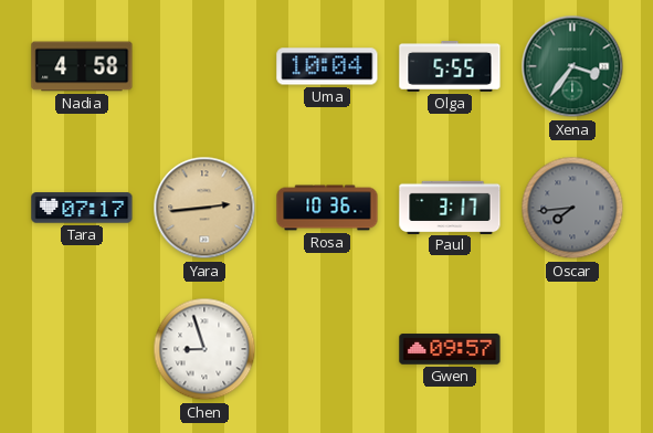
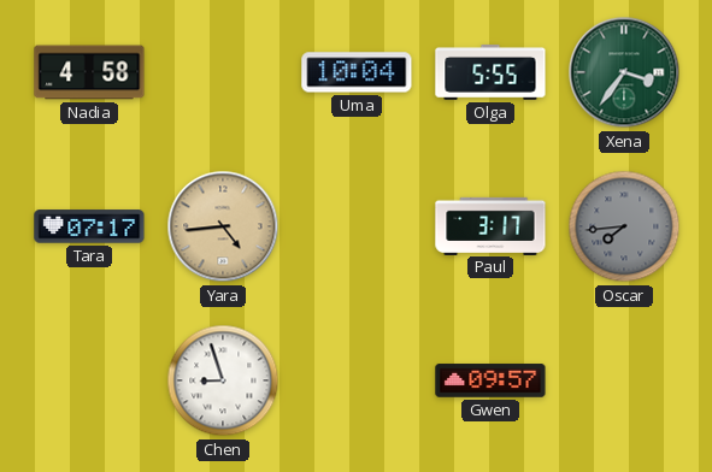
Yara: 2:44 -> 4:44 (223, 226)
Rosa: 10:36 -> none (327, 208)
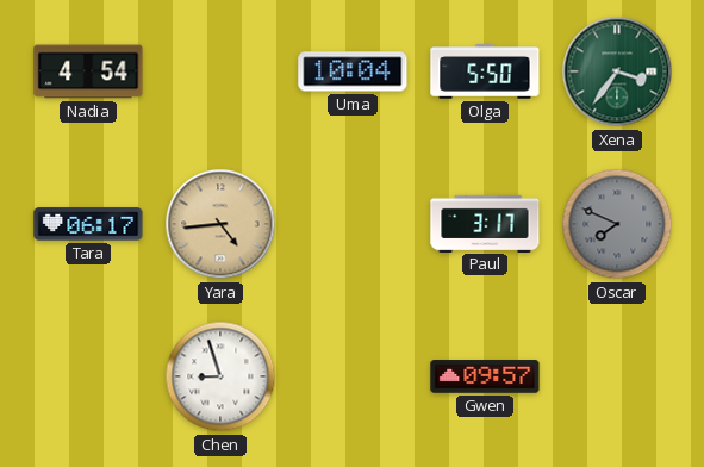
Nadia: 4:58 -> 4:54 (88, 71)
Olga: 5:55 -> 5:50 (485, 71)
Tara: 07:17 -> 06:17 (88, 224)
Oscar: 7:44 -> 7:49 (617, 224)
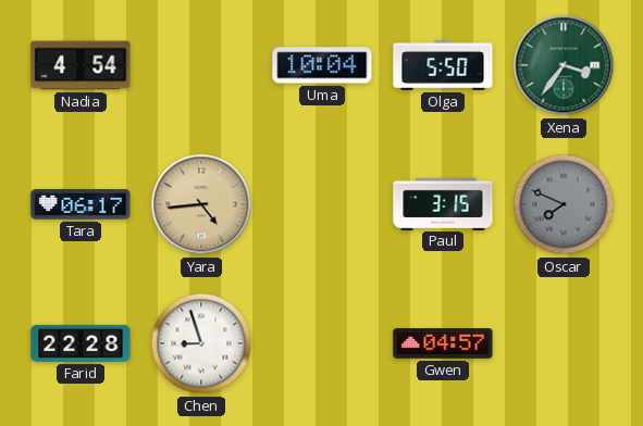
Paul: 3:17 -> 3:15 (443, 203)
Farid: none -> 22:28 (81, 343)
Gwen: 09:57 -> 04:57 (443, 343)
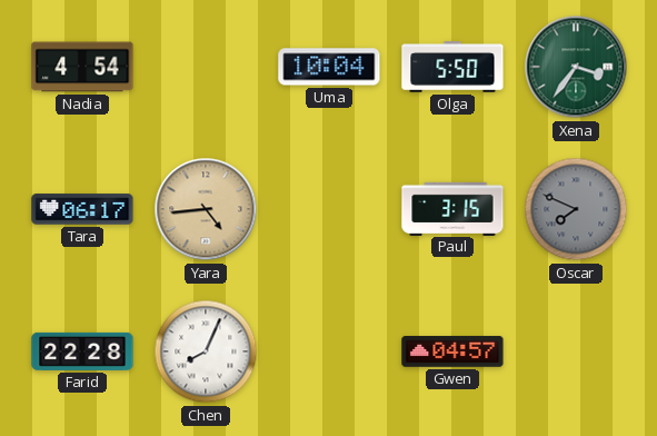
Chen: 8:57 -> 8:04 (206, 351)
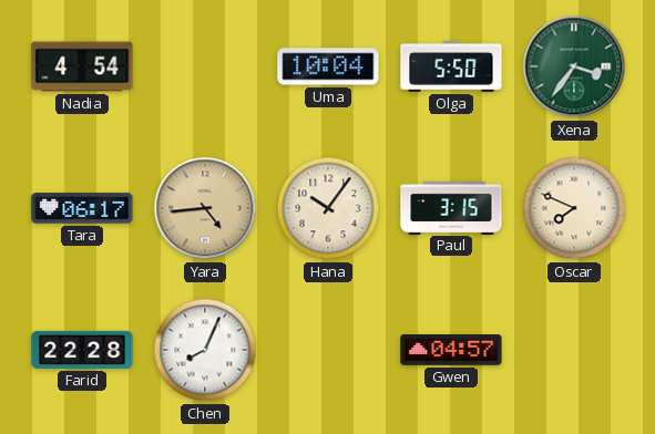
Hana: none -> 10:06 (328, 208)
Oscar dial: grey -> cream (574, 208)
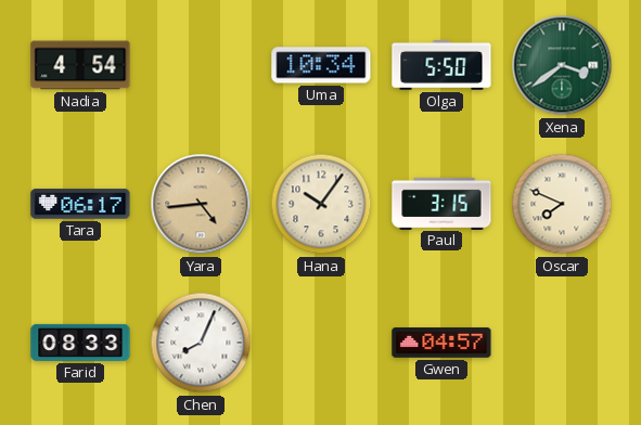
Uma: 10:04 -> 10:34 (321, 65)
Xena: 3:36 -> 3:39 (562, 65)
Farid: 22:28 -> 08:33 (80, 343)
